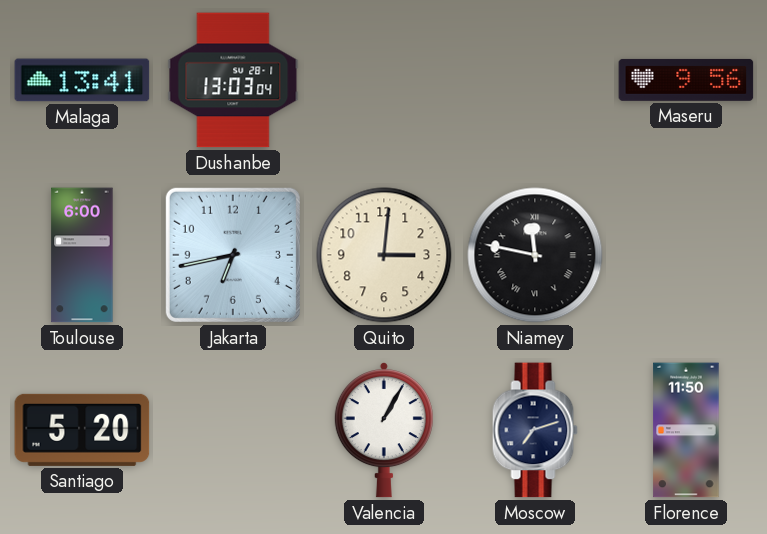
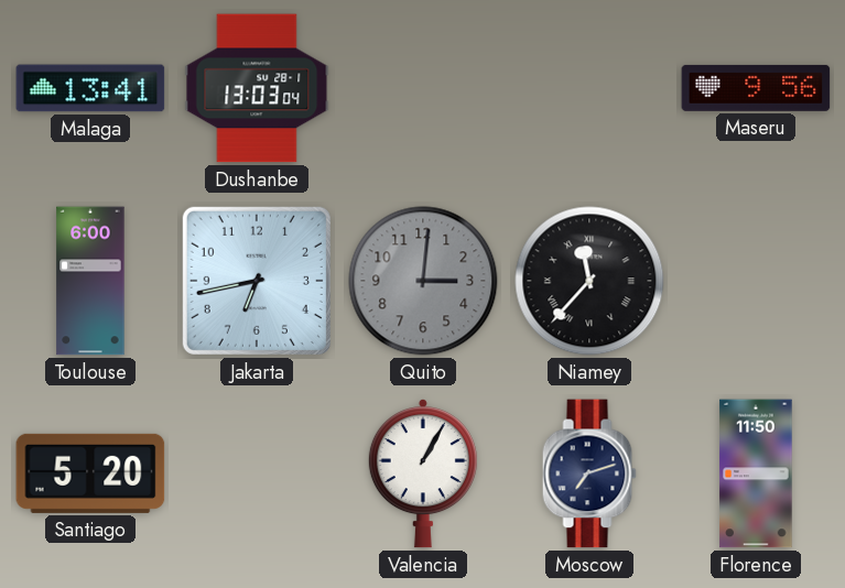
Quito dial: cream -> grey (423, 281)
Niamey: 11:47 -> 11:37 (589, 281)
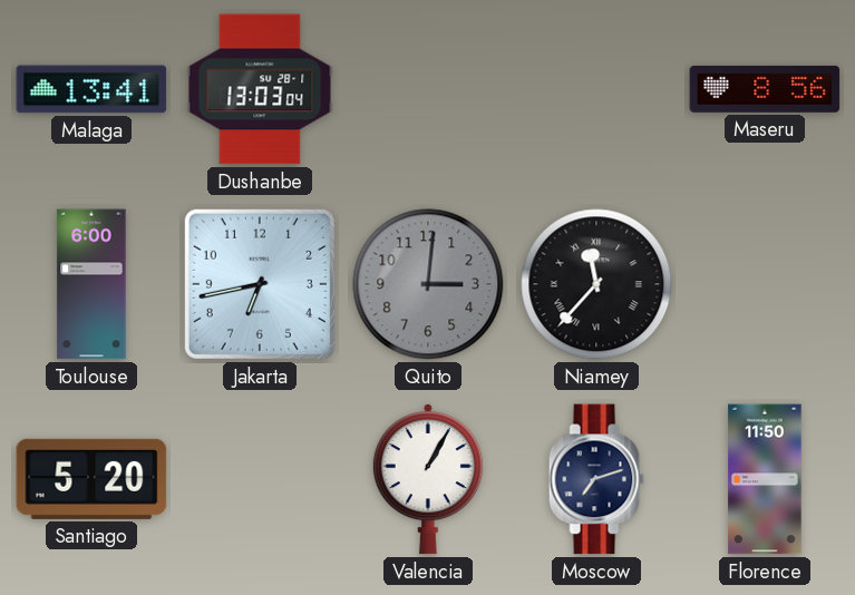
Maseru: 9:56 -> 8:56 (765, 89)
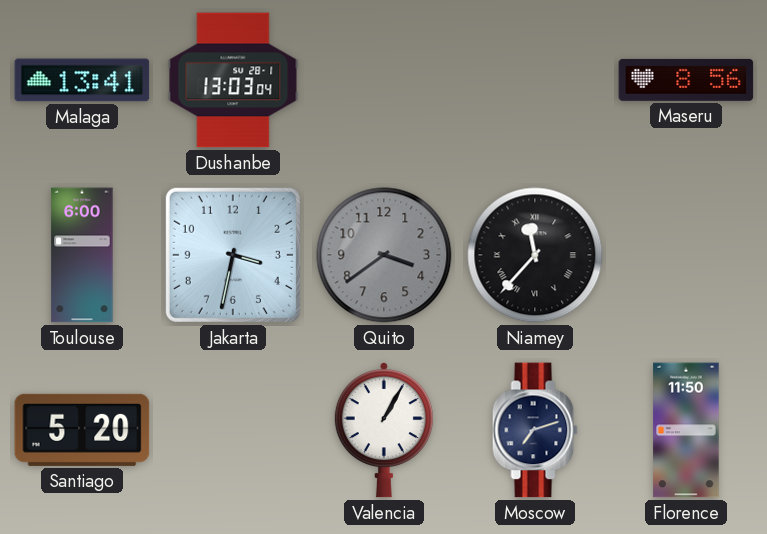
Jakarta: 6:43 -> 3:32 (233, 255)
Quito: 3:01 -> 3:39 (384, 255)
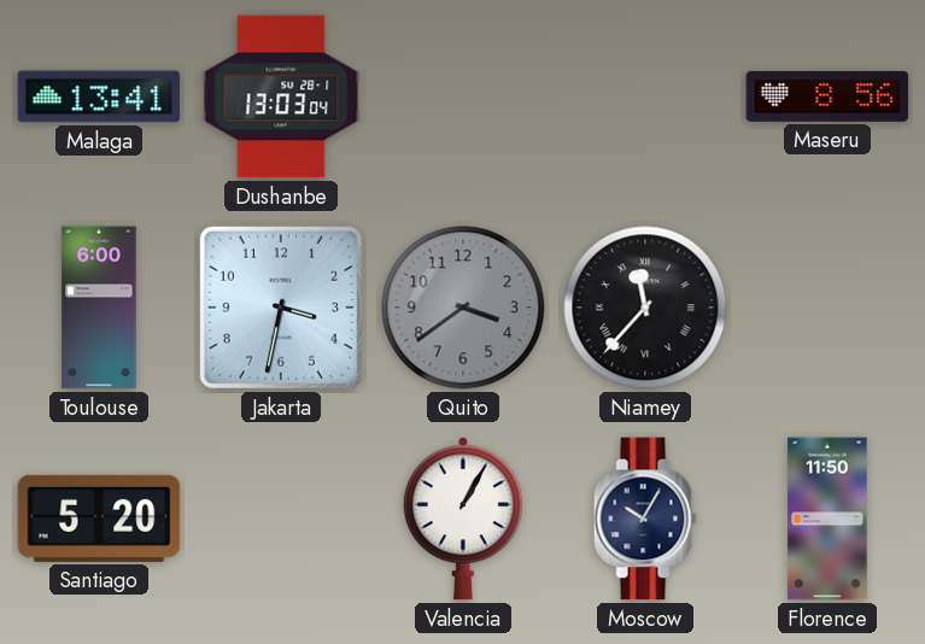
Moscow: 7:12 -> 10:05 (645, 519)
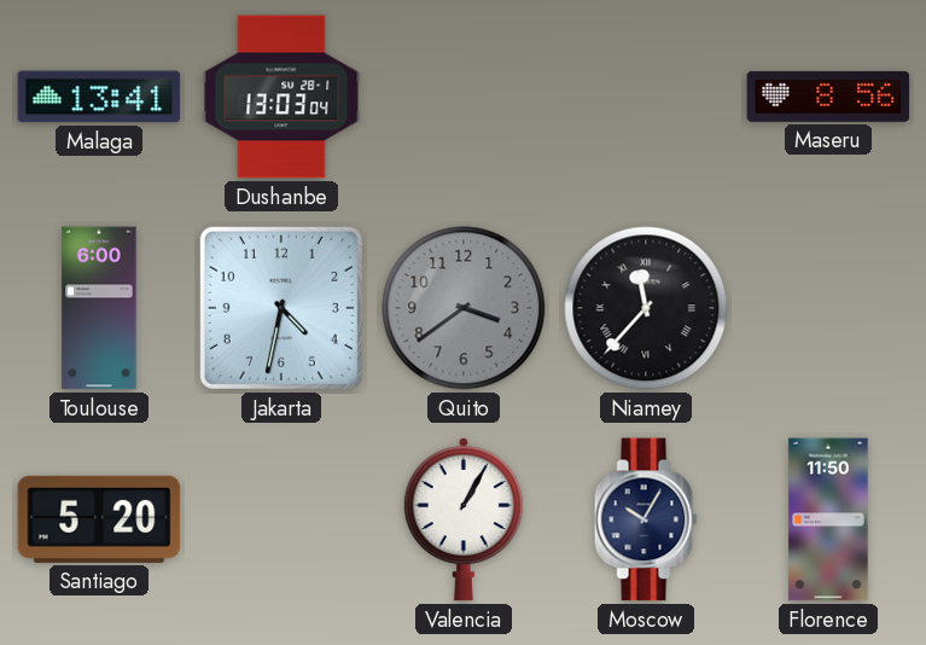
Jakarta: 3:32 -> 4:32 (281, 308)
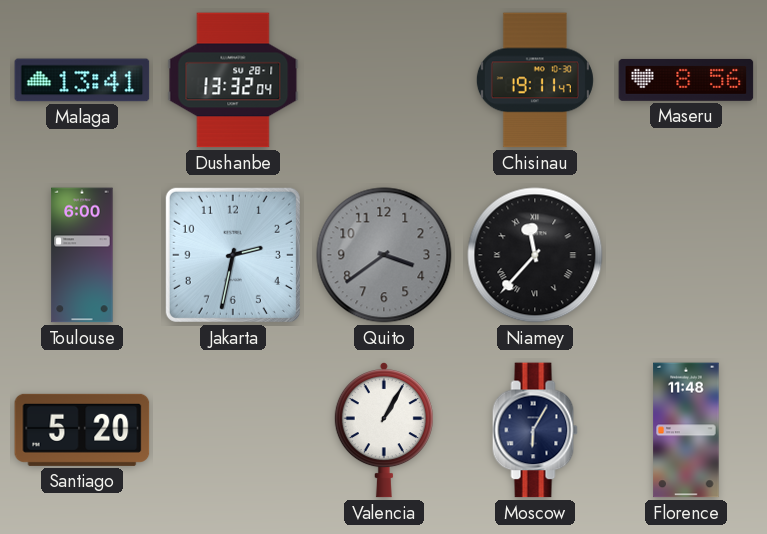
Dushanbe: 13:03 -> 13:32 (233, 80)
Chisinau: none -> 19:11 (535, 80)
Jakarta: 4:32 -> 2:32 (233, 255)
Moscow: 10:05 -> 6:05 (535, 430)
Florence: 11:50 -> 11:48 (686, 430)
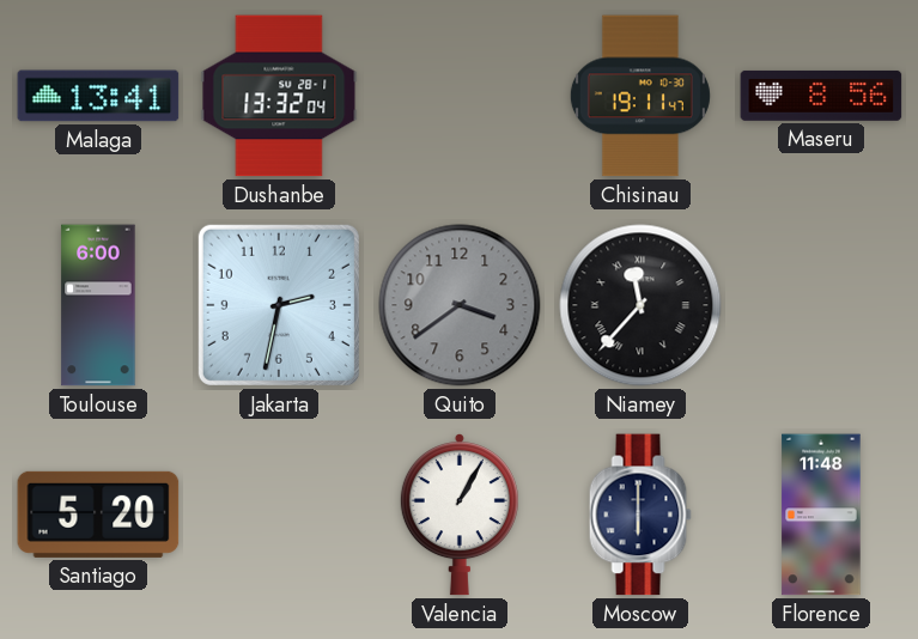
Moscow: 6:05 -> 6:00 (640, 515)
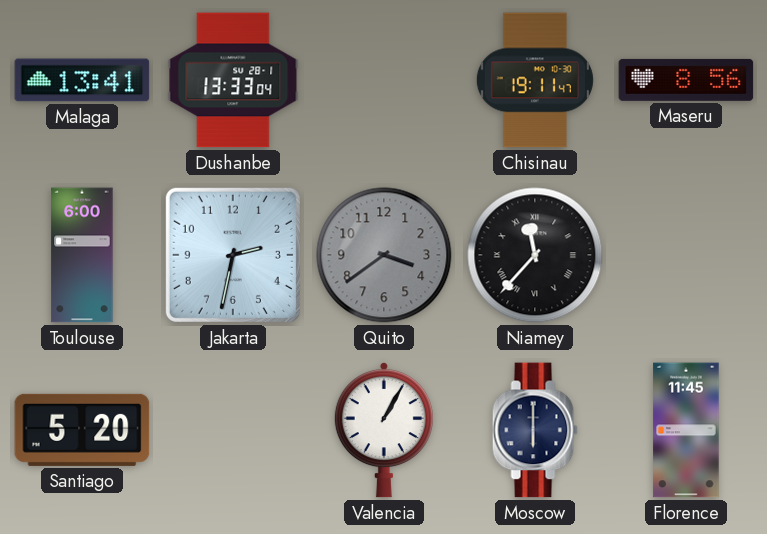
Dushanbe: 13:32 -> 13:33 (233, 80)
Florence: 11:48 -> 11:45 (686, 430)
